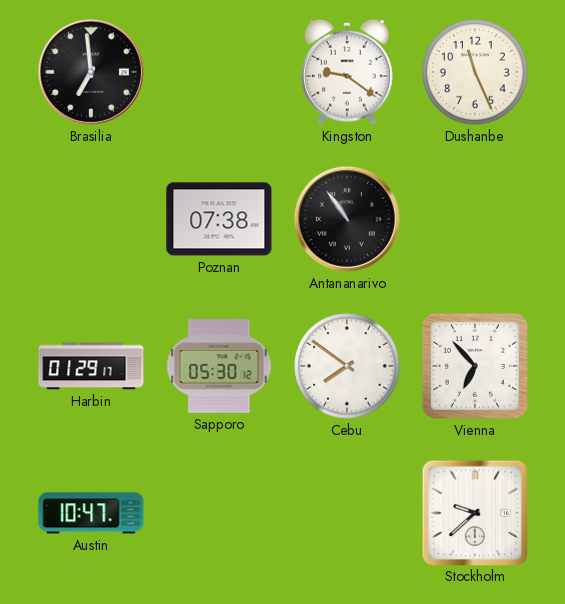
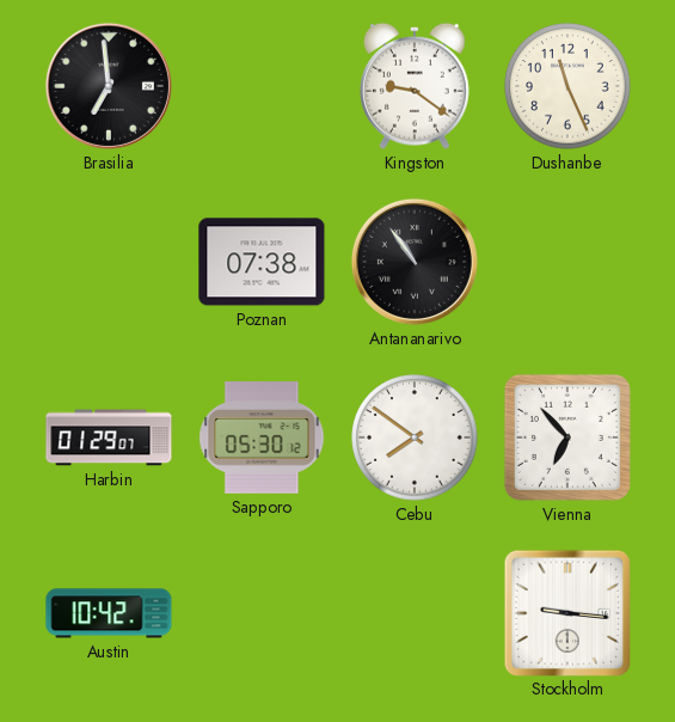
Harbin: 01:29:17 -> 01:29:07 (109, 438)
Austin: 10:47 -> 10:42 (109, 613)
Stockholm: 9:38 -> 9:16 (566, 612)
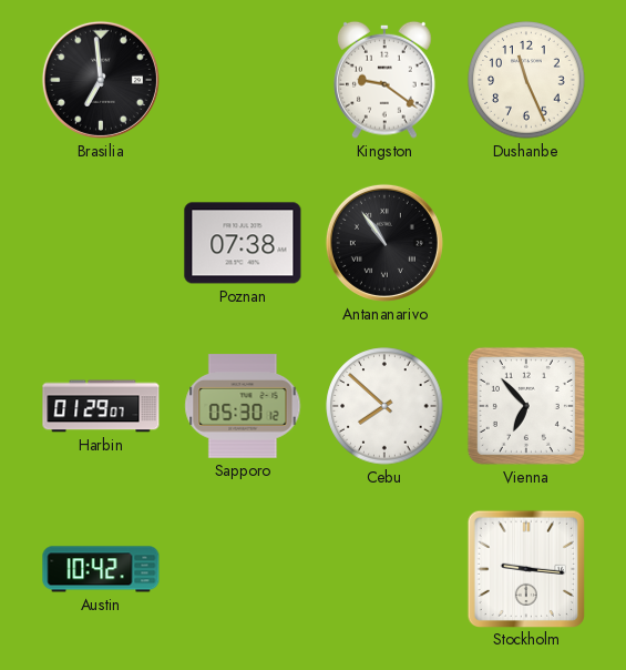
Cebu: 7:51 -> 7:52 (384, 406)
